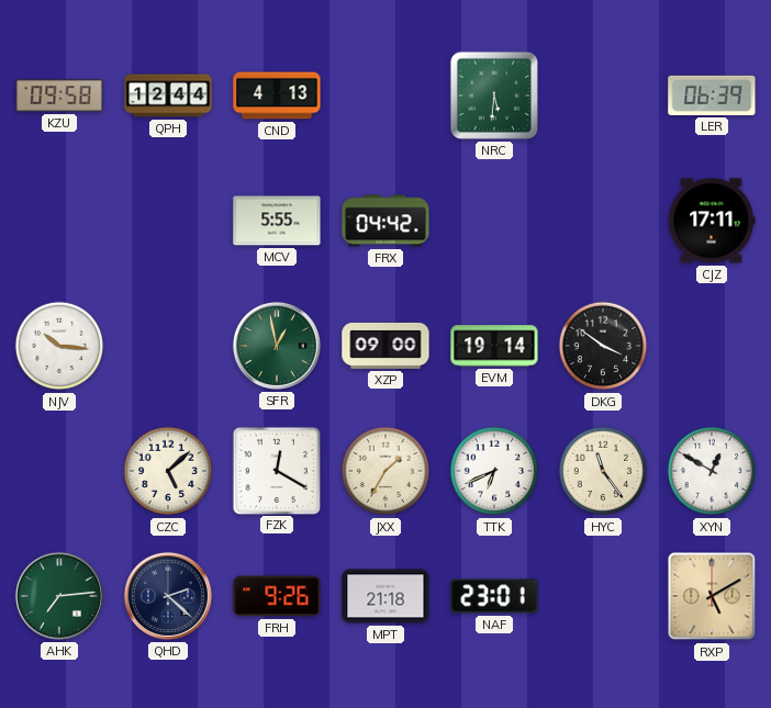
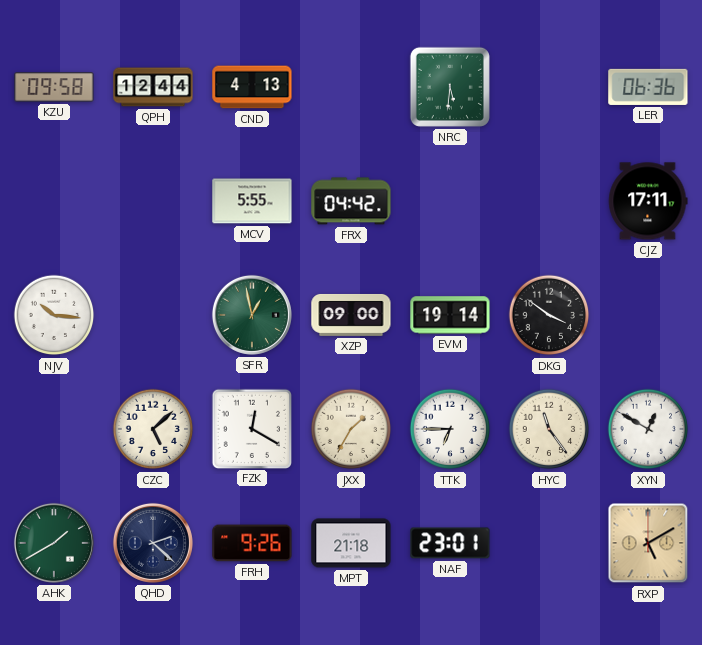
LER: 06:39 -> 06:36 (648, 87)
TTK: 6:41 -> 6:45 (450, 429)
AHK: 7:14 -> 1:40 (54, 543)
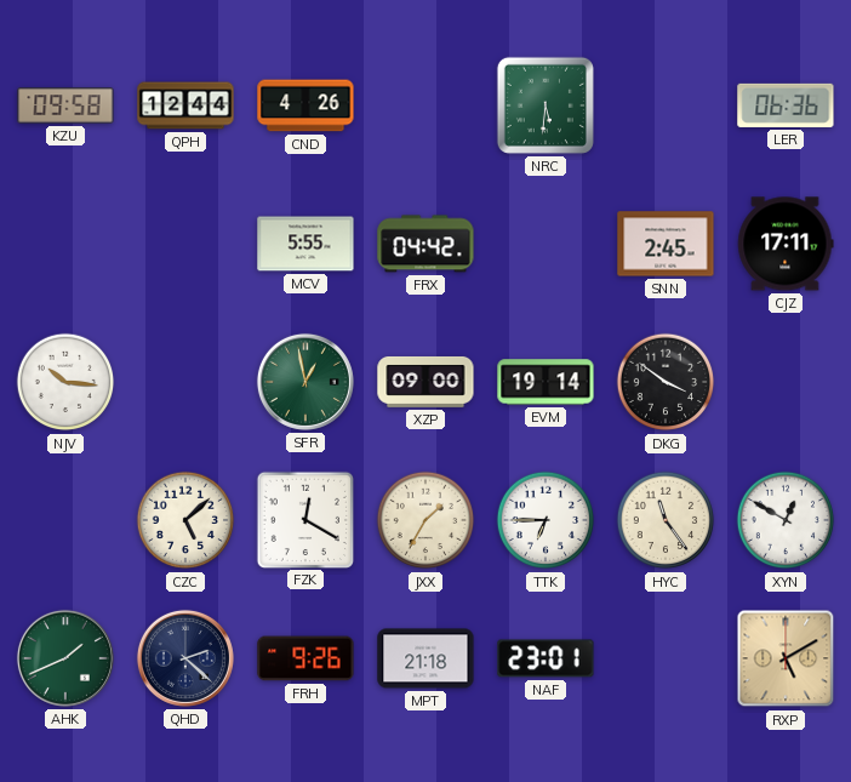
CND: 4:13 -> 4:26 (305, 105)
SNN: none -> 2:45 (666, 244)
AHK: 1:40 -> 1:41 (65, 658)
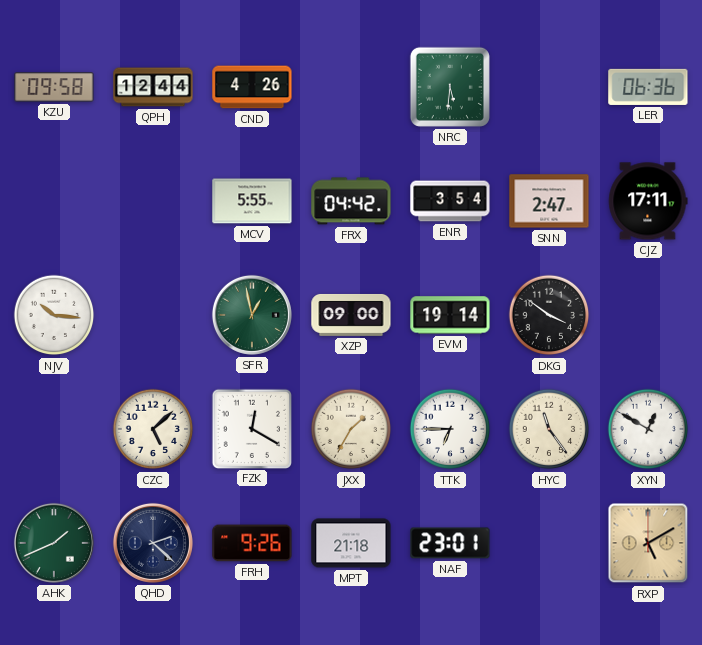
ENR: none -> 3:54 (450, 201)
SNN: 2:45 -> 2:47 (549, 201)
